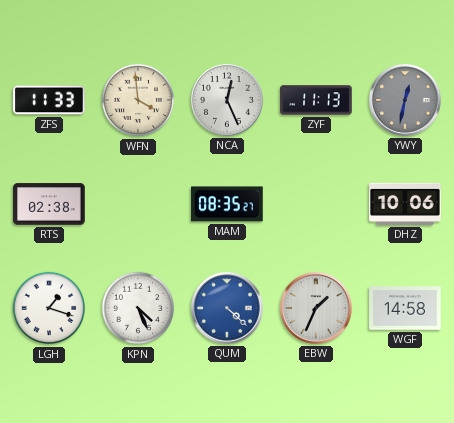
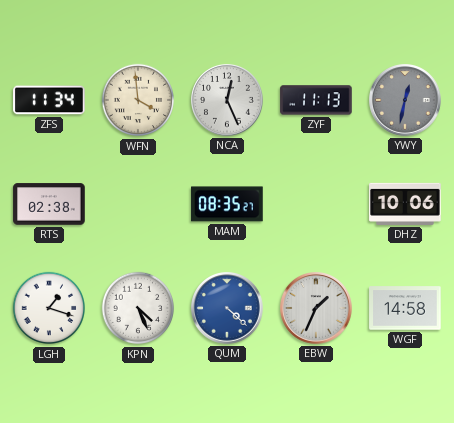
ZFS: 11:33 -> 11:34 (49, 100)
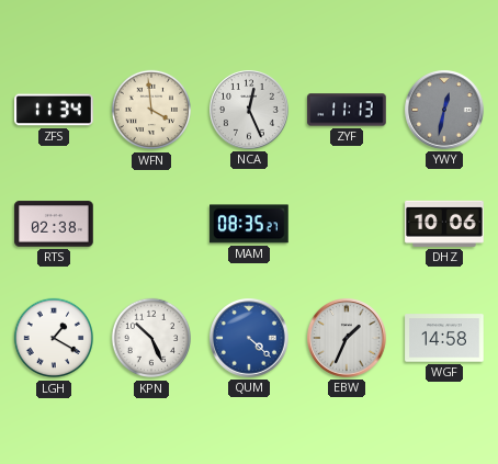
LGH: 1:18 -> 1:20 (54, 338)
KPN: 4:26 -> 10:26 (151, 338)
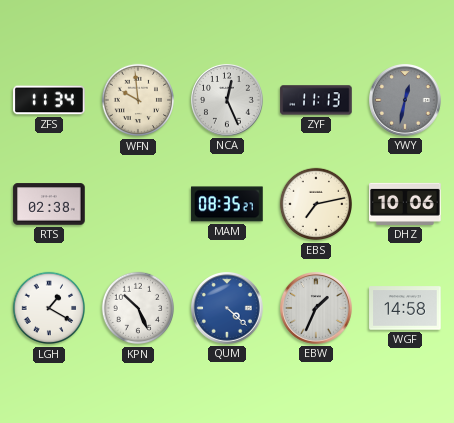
WFN: 3:59 -> 9:59 (138, 100)
EBS: none -> 7:13 (316, 204)
